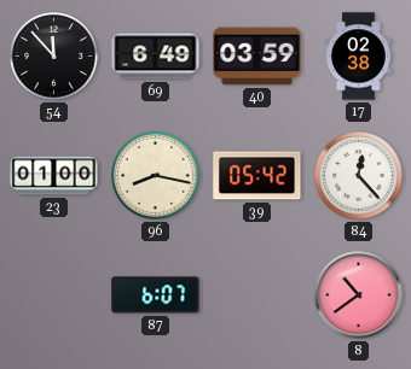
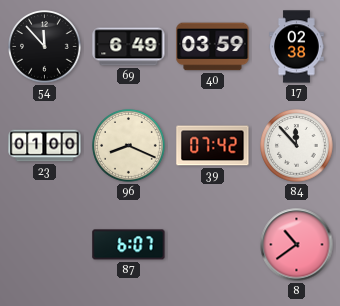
96: 8:17 -> 8:19 (129, 146)
39: 05:42 -> 07:42 (213, 146)
84: 12:23 -> 11:53 (297, 146)
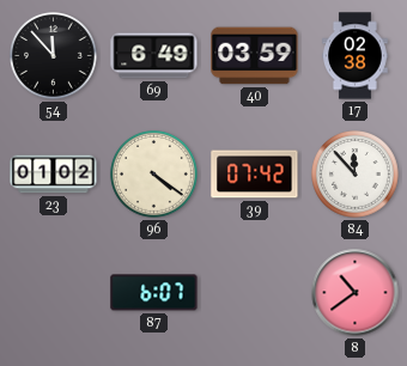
23: 01:00 -> 01:02 (54, 175)
96: 8:19 -> 4:21 (154, 175)
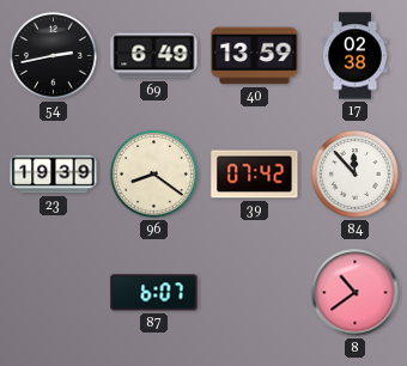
54: 11:53 -> 2:43 (54, 56)
40: 03:59 -> 13:59 (255, 56)
23: 01:02 -> 19:39 (54, 175)
96: 4:21 -> 8:21 (154, 175)
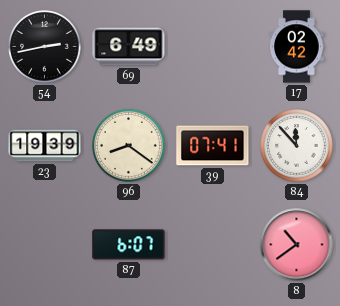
40: 13:59 -> none (255, 56)
17: 02:38 -> 02:42 (297, 47)
39: 07:42 -> 07:41 (213, 146)
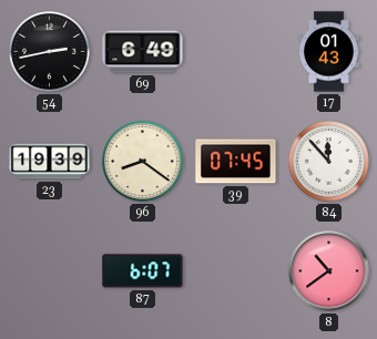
17: 02:42 -> 01:43 (329, 52)
39: 07:41 -> 07:45 (236, 162)
